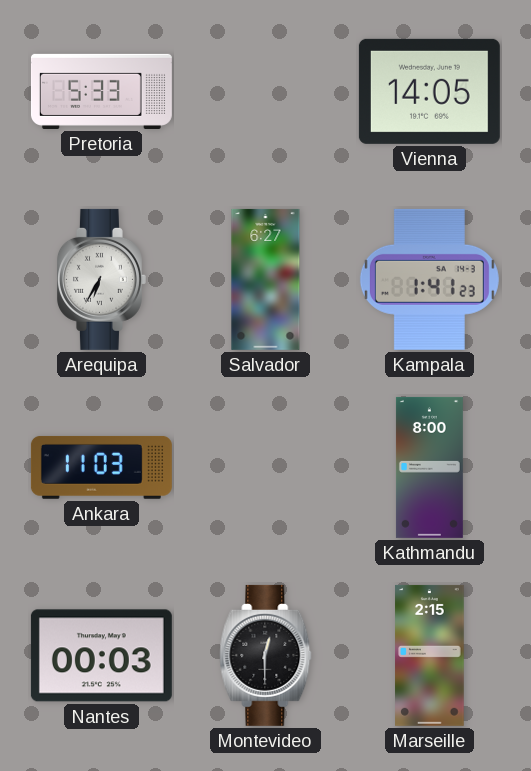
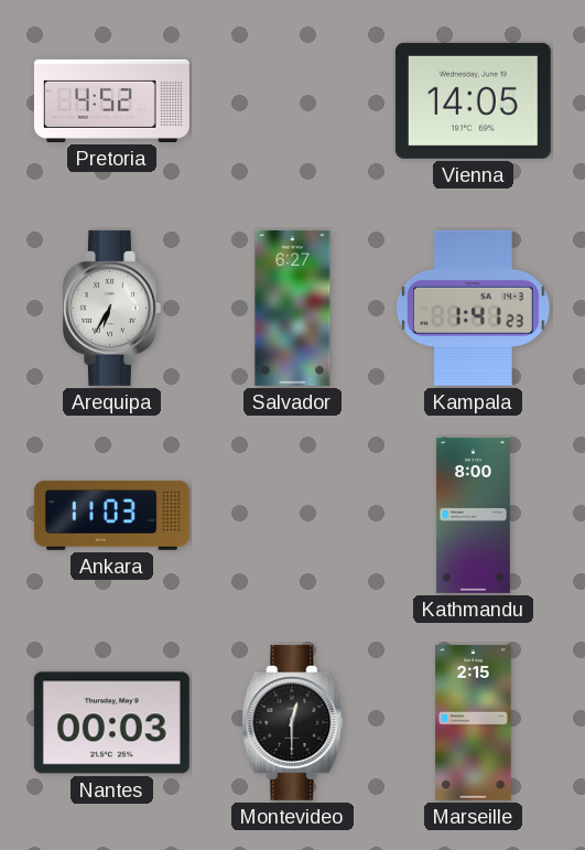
Pretoria: 5:33 -> 4:52 (111, 100)
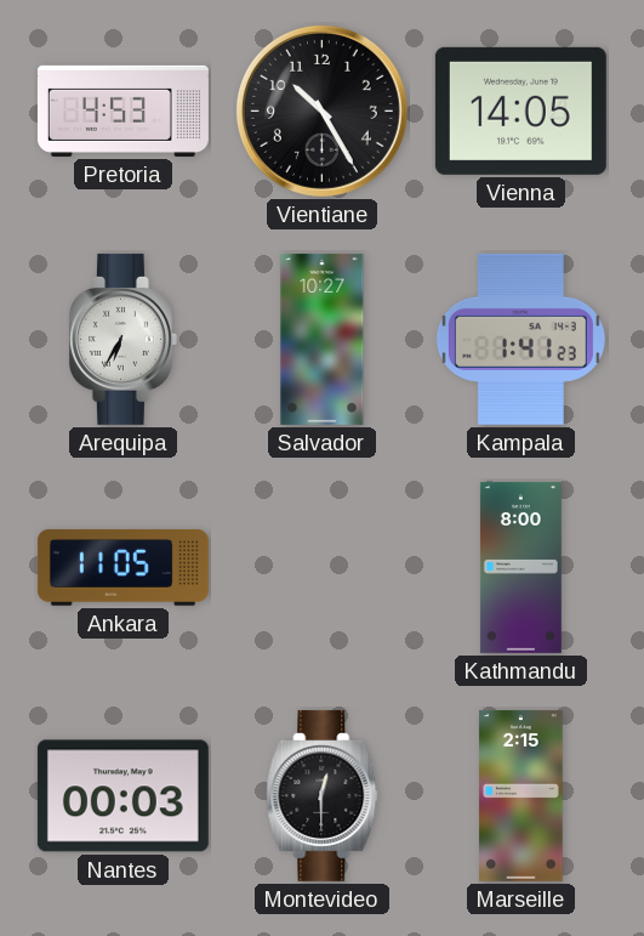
Pretoria: 4:52 -> 4:53 (122, 110)
Vientiane: none -> 10:25 (321, 110)
Salvador: 6:27 -> 10:27 (323, 339)
Ankara: 11:03 -> 11:05 (122, 567)
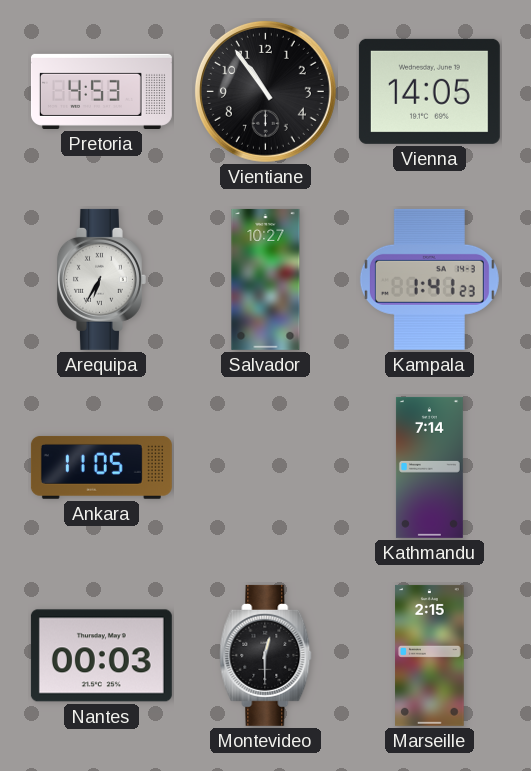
Vientiane: 10:25 -> 10:54 (265, 91)
Kathmandu: 8:00 -> 7:14 (429, 467)
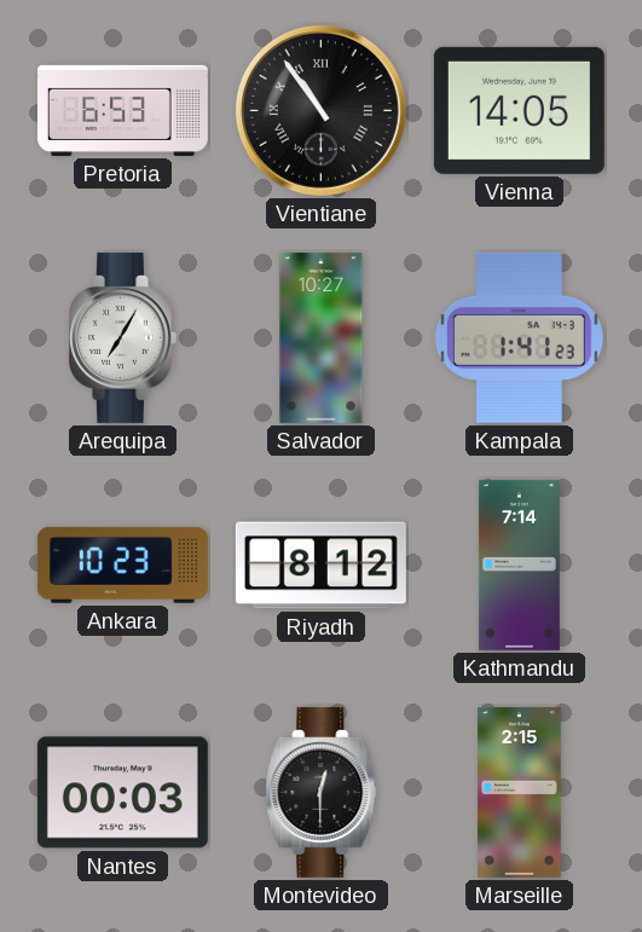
Pretoria: 4:53 -> 6:53 (122, 110)
Vientiane numerals: Arabic -> Roman (320, 110)
Arequipa: 6:35 -> 7:05 (122, 337)
Ankara: 11:05 -> 10:23 (122, 565)
Riyadh: none -> 8:12 (320, 566)
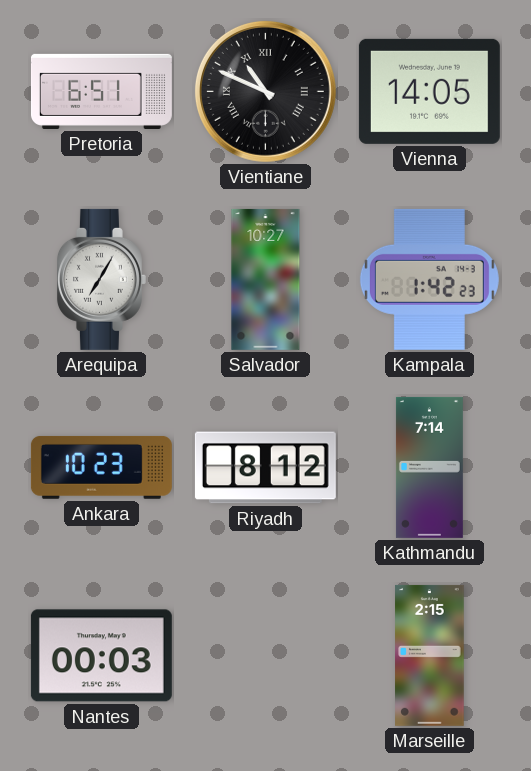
Pretoria: 6:53 -> 6:51 (101, 91)
Vientiane: 10:54 -> 10:49 (265, 91)
Kampala: 1:41 -> 1:42 (429, 279)
Montevideo: 12:30 -> none (322, 792)
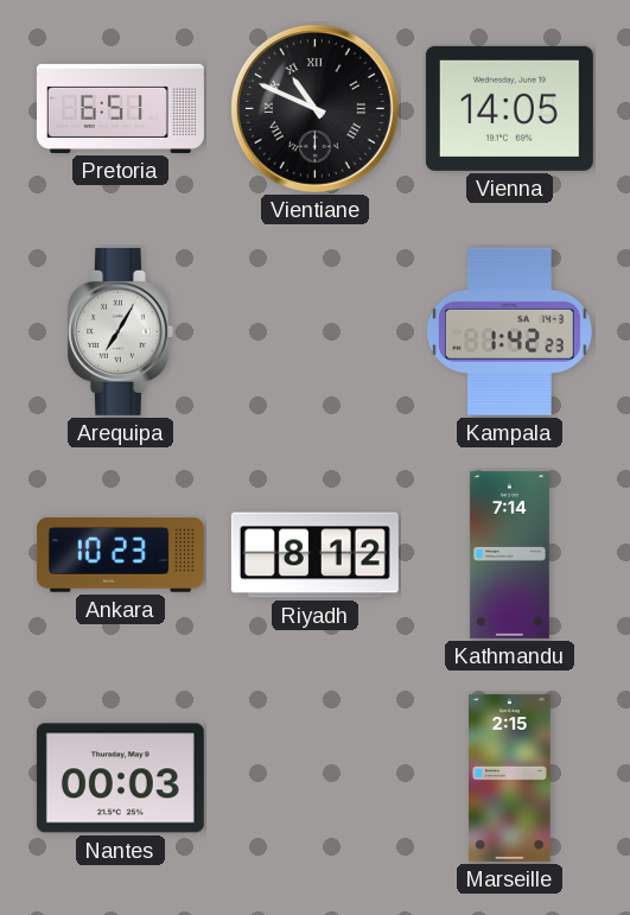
Salvador: 10:27 -> none (266, 279)
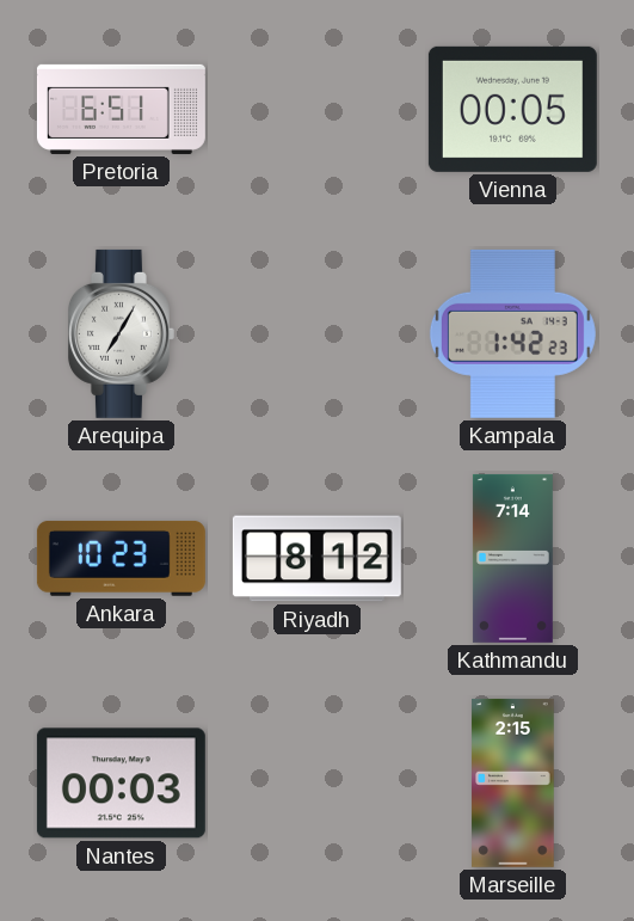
Vientiane: 10:49 -> none (314, 108)
Vienna: 14:05 -> 00:05 (512, 109)
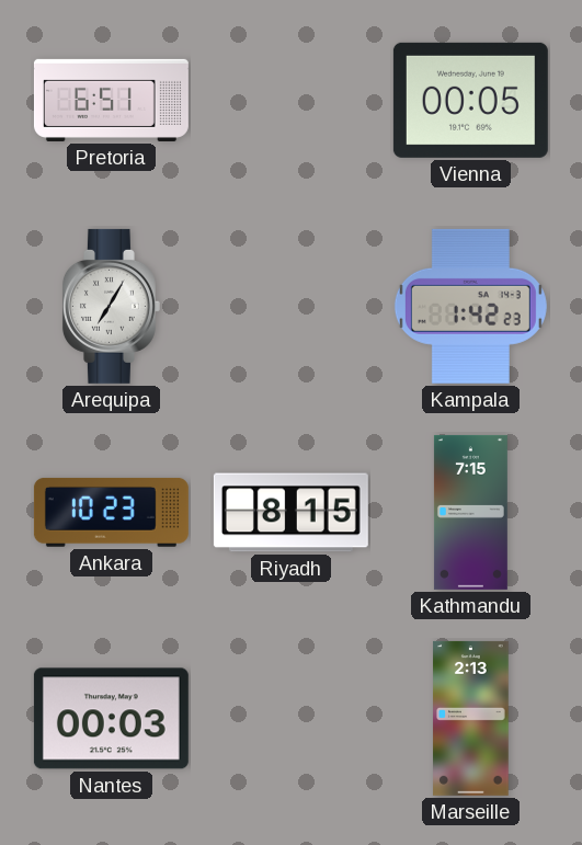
Riyadh: 8:12 -> 8:15 (290, 513)
Kathmandu: 7:14 -> 7:15 (470, 512)
Marseille: 2:15 -> 2:13 (471, 718)
